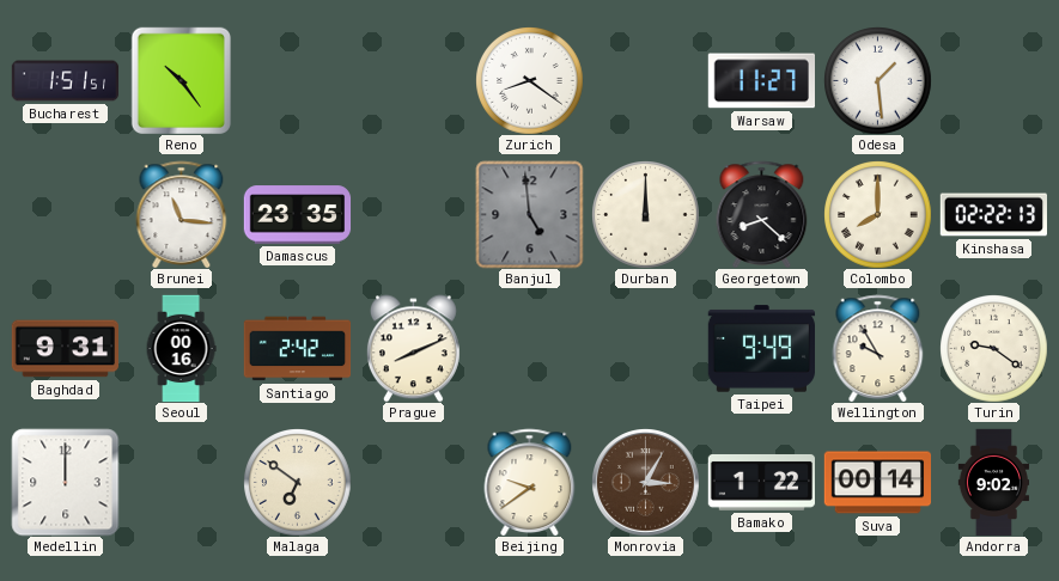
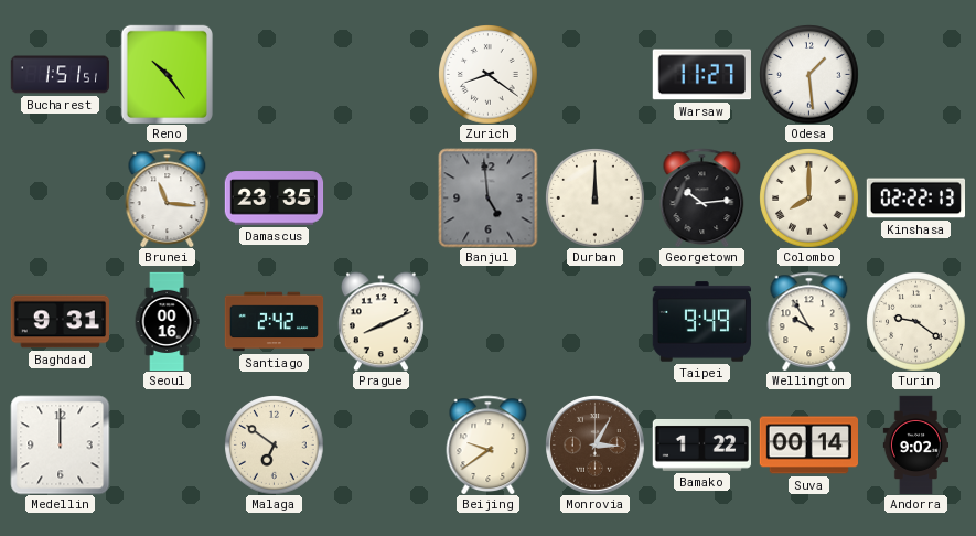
Georgetown: 8:22 -> 10:14 (702, 197)
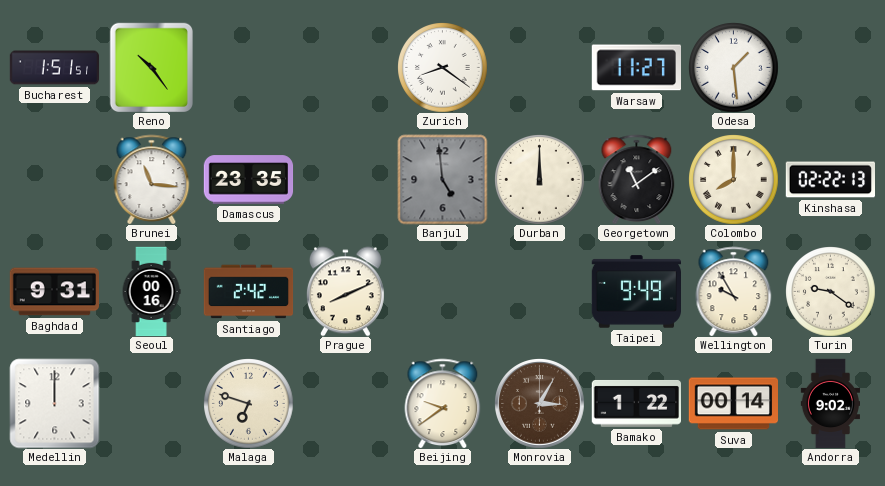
Georgetown: 10:14 -> 11:09 (637, 179)
Malaga: 6:51 -> 6:48 (248, 403)
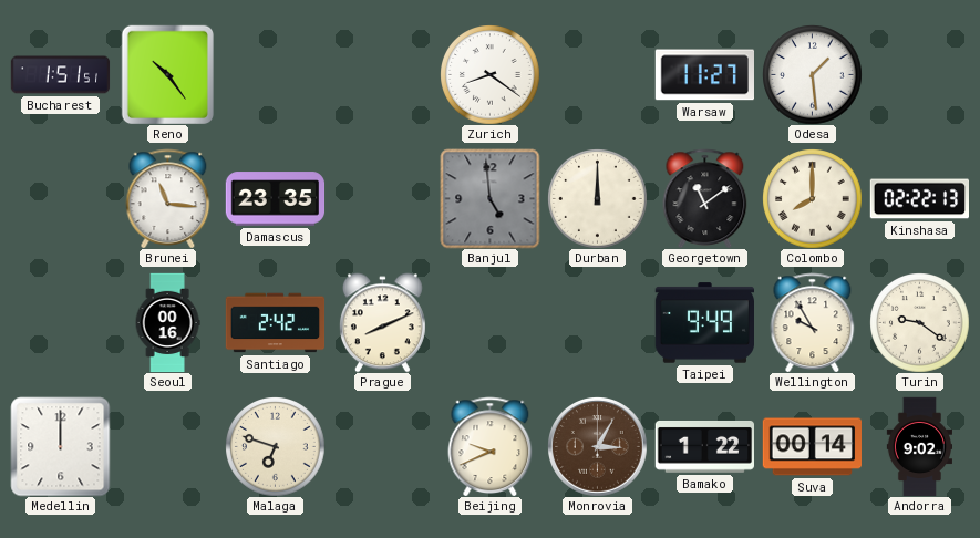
Baghdad: 9:31 -> none (54, 292)
Beijing: 9:39 -> 9:41 (491, 446)
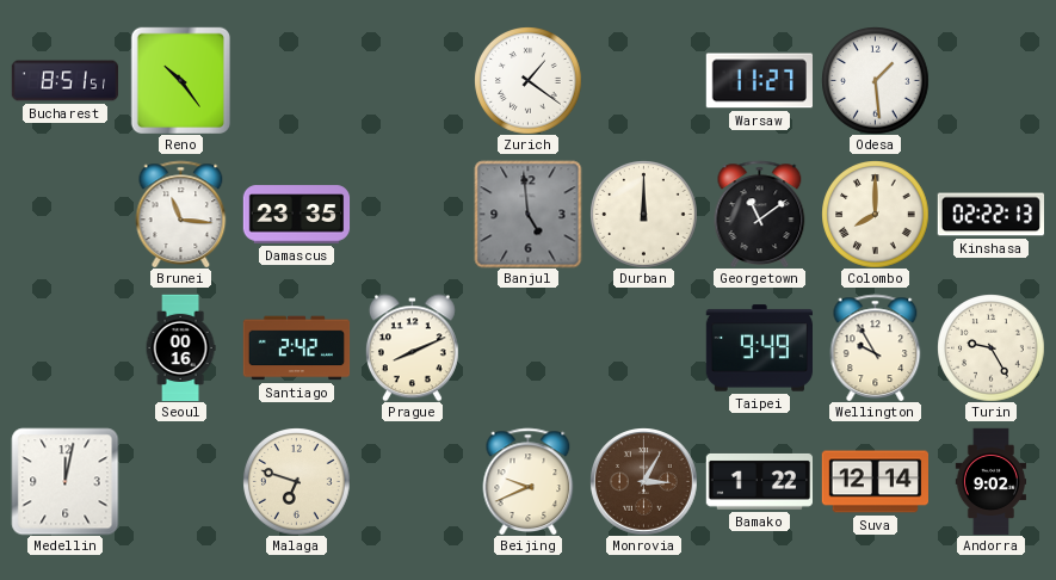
Bucharest: 1:51 -> 8:51 (64, 81)
Zurich: 8:21 -> 1:21 (527, 80)
Turin: 9:21 -> 9:25 (990, 347)
Medellin: 12:00 -> 12:02 (64, 481)
Suva: 00:14 -> 12:14 (875, 482)
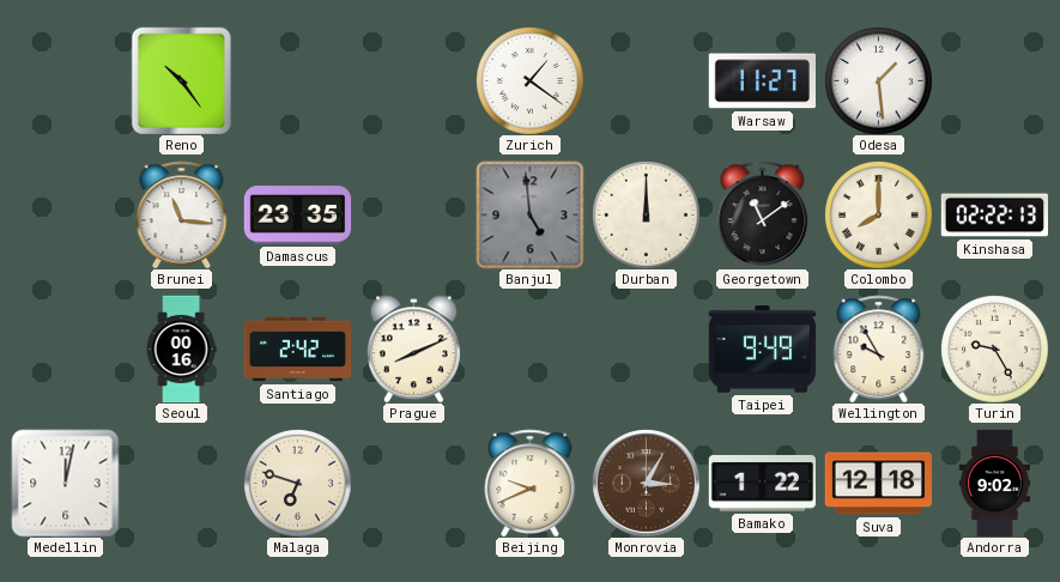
Bucharest: 8:51 -> none (64, 81)
Suva: 12:14 -> 12:18 (878, 484)
